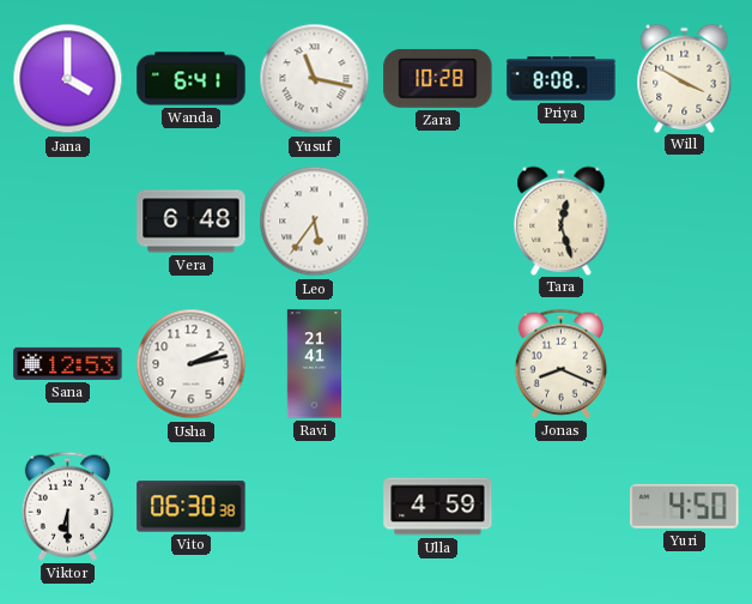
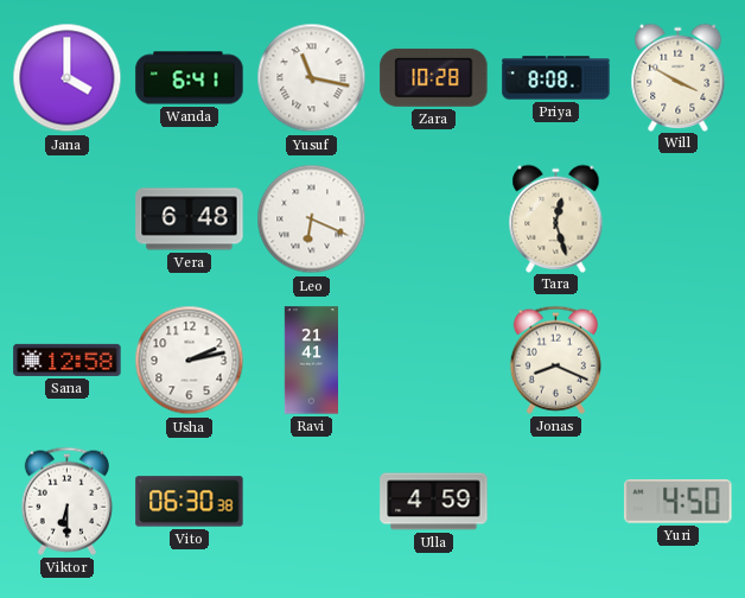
Leo: 5:36 -> 6:19 (312, 220)
Sana: 12:53 -> 12:58 (68, 360)
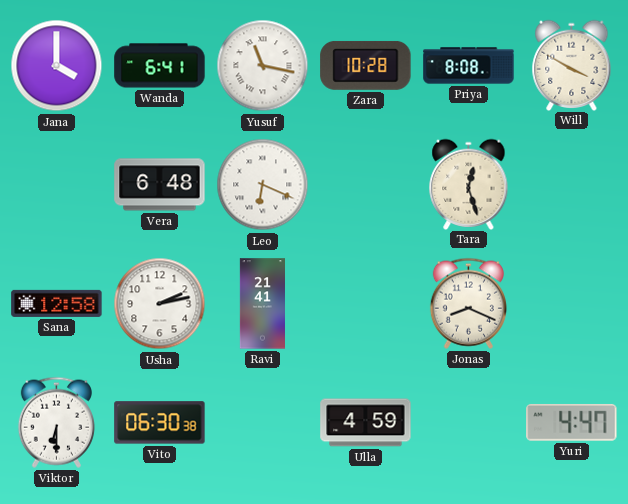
Yuri: 4:50 -> 4:47 (572, 422)
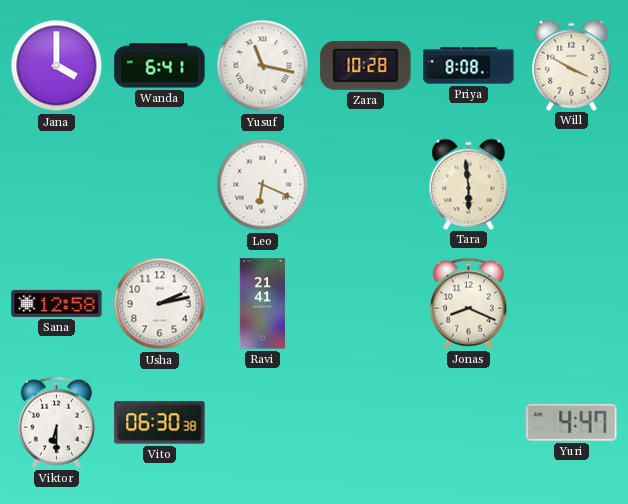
Vera: 6:48 -> none (160, 185)
Tara: 12:27 -> 5:59 (469, 184)
Ulla: 4:59 -> none (366, 423)
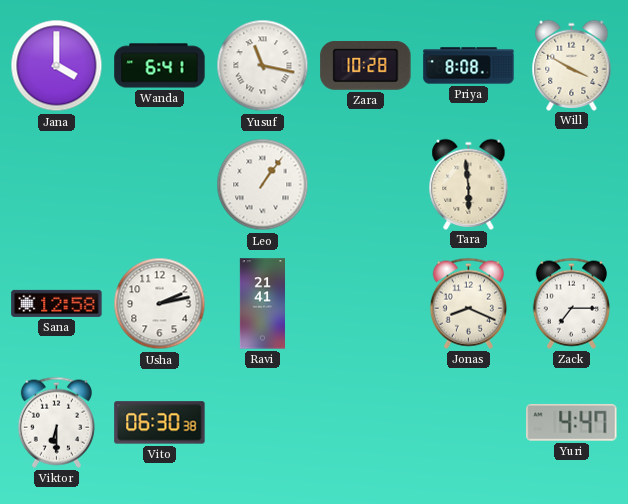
Leo: 6:19 -> 1:06 (263, 185)
Zack: none -> 7:15 (571, 303)
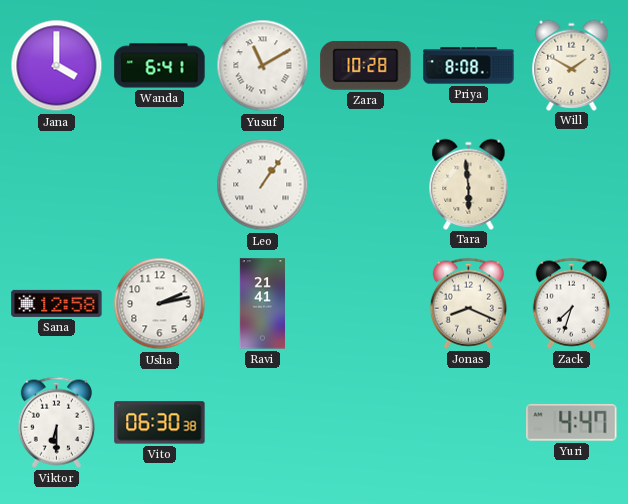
Yusuf: 11:17 -> 11:10 (263, 66)
Will: 3:50 -> 1:50 (572, 65)
Zack: 7:15 -> 7:33 (571, 303)
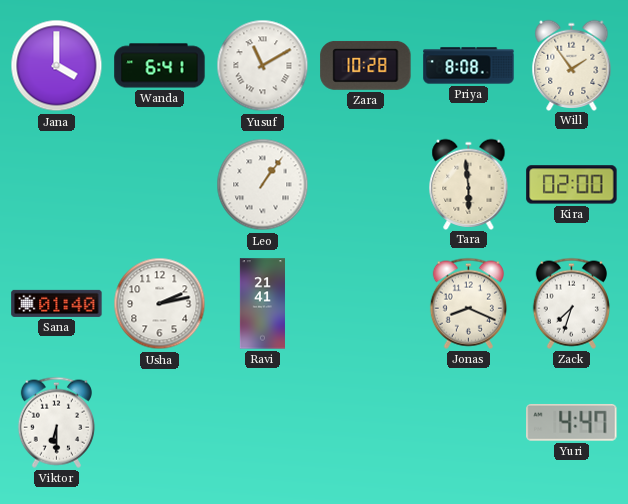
Will: 1:50 -> 1:54 (572, 65)
Kira: none -> 02:00 (572, 185)
Sana: 12:58 -> 01:40 (57, 303)
Vito: 06:30 -> none (160, 423)
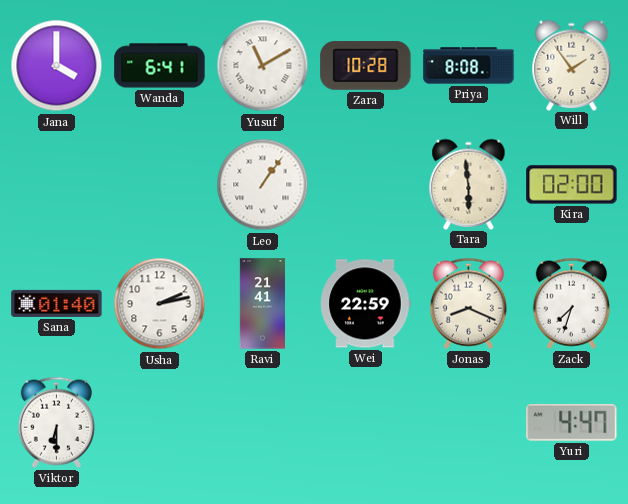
Wei: none -> 22:59 (366, 304)
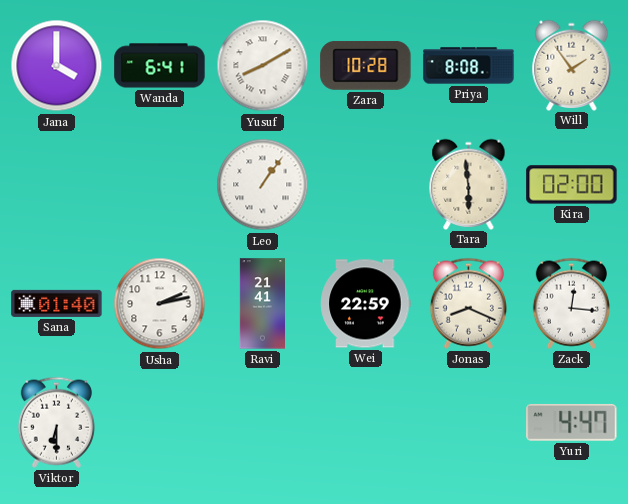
Yusuf: 11:10 -> 8:10 (263, 66)
Zack: 7:33 -> 12:16 (571, 303)
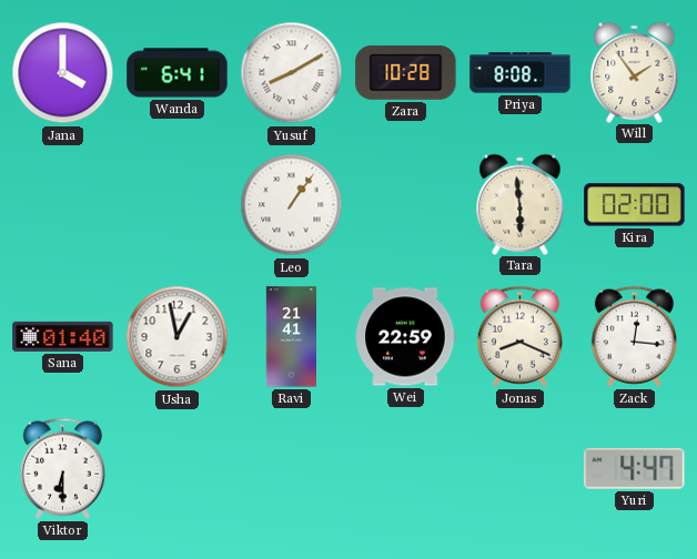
Usha: 2:13 -> 12:58 (178, 337)
